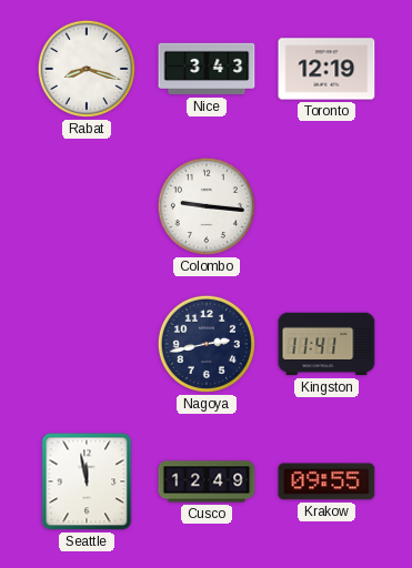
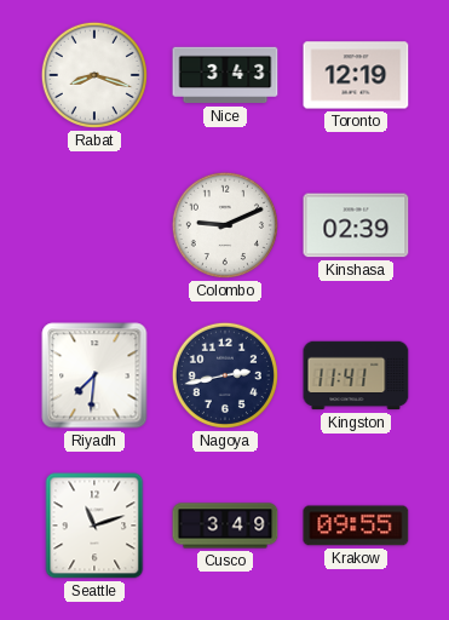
Colombo: 9:16 -> 9:11 (225, 225)
Kinshasa: none -> 02:39 (356, 225)
Riyadh: none -> 7:31 (94, 375)
Seattle: 11:58 -> 11:12 (94, 526)
Cusco: 12:49 -> 3:49 (225, 526)
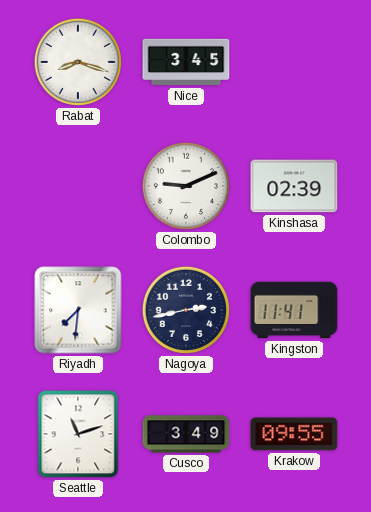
Nice: 3:43 -> 3:45 (186, 62)
Toronto: 12:19 -> none (356, 75)
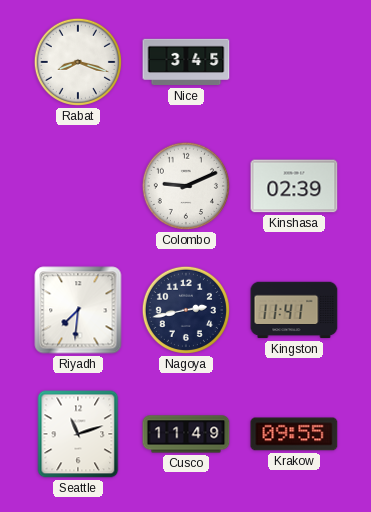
Cusco: 3:49 -> 11:49 (186, 434)
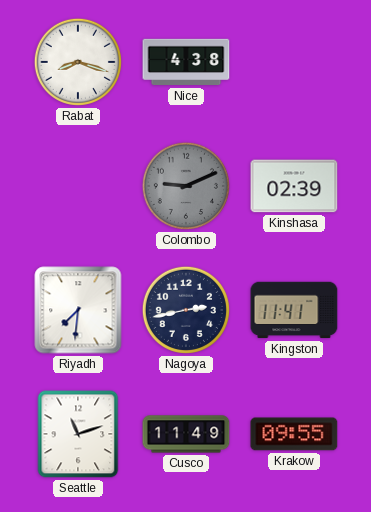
Nice: 3:45 -> 4:38 (186, 62)
Colombo dial: white -> grey (186, 186)
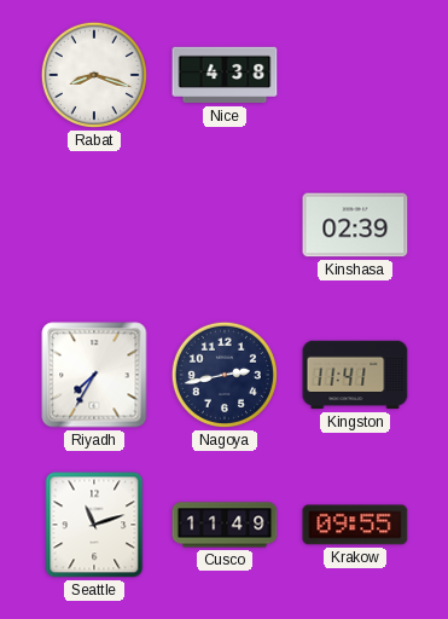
Colombo: 9:11 -> none (186, 186)
Riyadh: 7:31 -> 7:35 (94, 375)
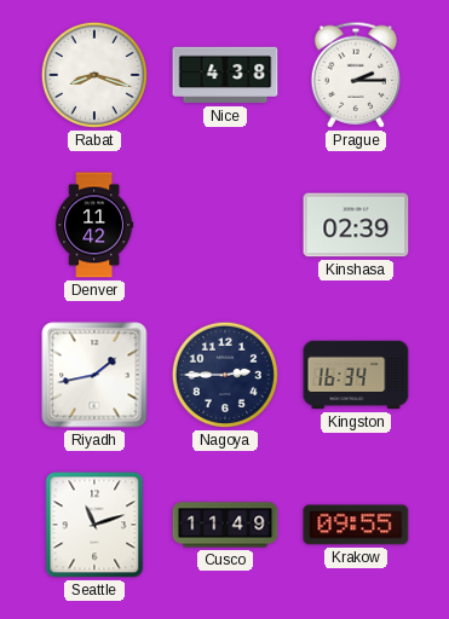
Prague: none -> 2:15 (356, 75)
Denver: none -> 11:42 (94, 225)
Riyadh: 7:35 -> 1:43 (94, 375)
Nagoya: 2:43 -> 2:45 (225, 375)
Kingston: 11:41 -> 16:34 (356, 375)
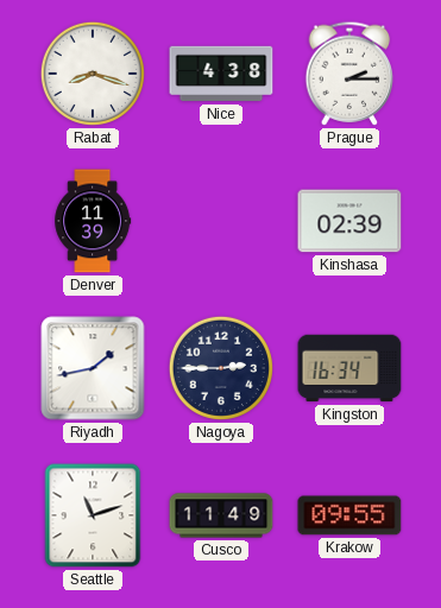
Denver: 11:42 -> 11:39 (93, 221)
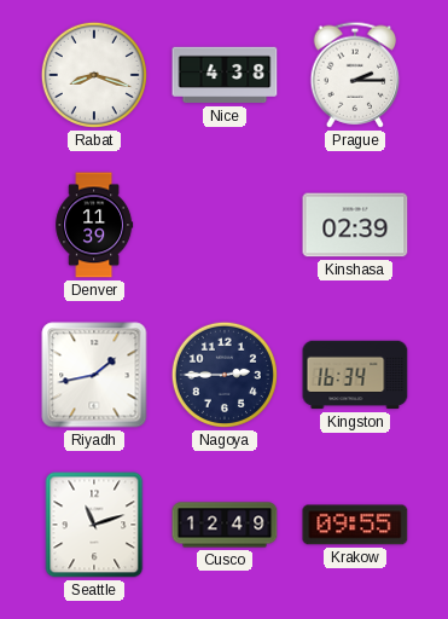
Cusco: 11:49 -> 12:49 (225, 525)
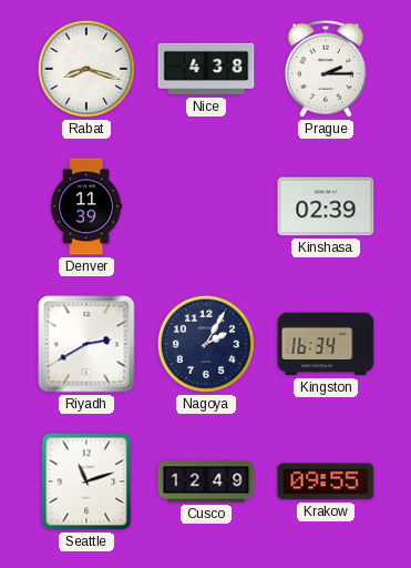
Riyadh: 1:43 -> 2:40 (86, 344)
Nagoya: 2:45 -> 2:05 (206, 344)
